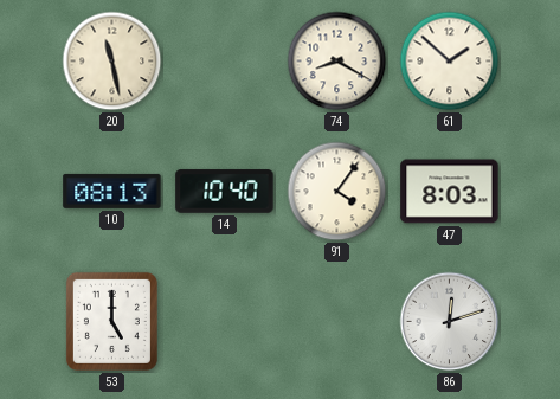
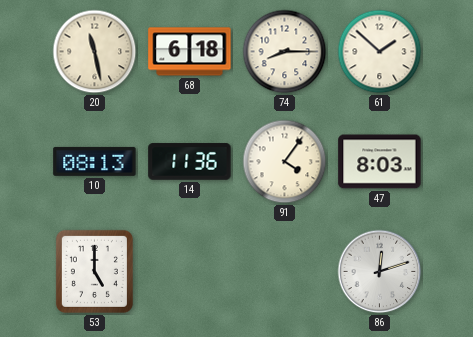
68: none -> 6:18 (190, 52)
74: 8:20 -> 8:15 (285, 52)
14: 10:40 -> 11:36 (190, 162)
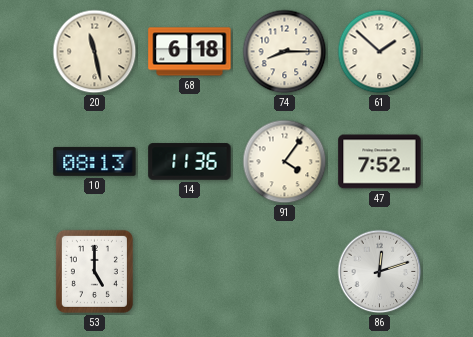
47: 8:03 -> 7:52 (380, 162)
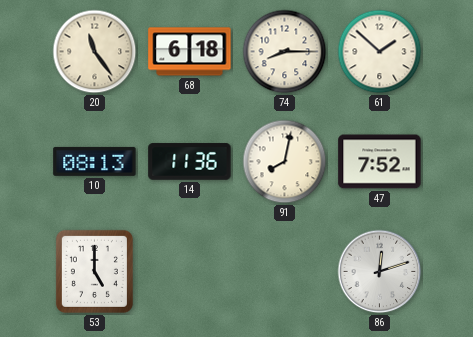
20: 11:28 -> 11:24 (95, 52)
91: 4:06 -> 8:02 (285, 162)
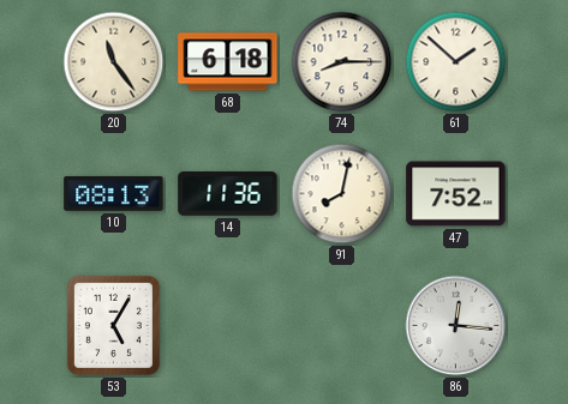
53: 5:00 -> 5:05 (113, 325)
86: 12:12 -> 12:16 (456, 326)
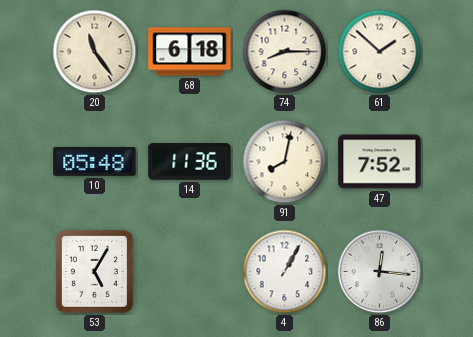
10: 08:13 -> 05:48 (95, 161)
4: none -> 1:05 (285, 272)
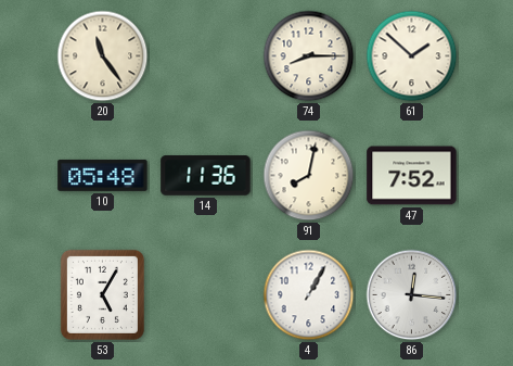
68: 6:18 -> none (190, 52)
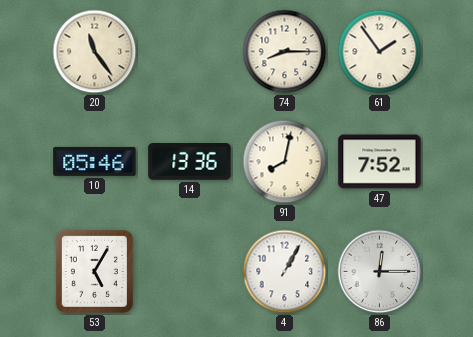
61: 1:52 -> 1:54 (380, 52)
10: 05:48 -> 05:46 (95, 161)
14: 11:36 -> 13:36 (190, 162)
86: 12:16 -> 12:15 (380, 272)
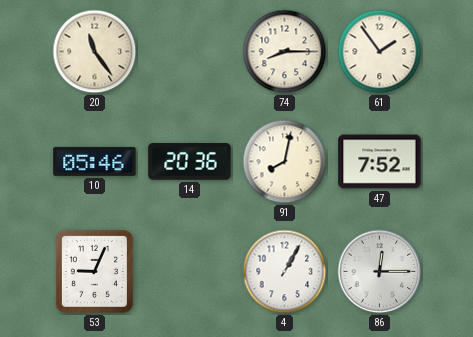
14: 13:36 -> 20:36 (190, 162)
53: 5:05 -> 9:04 (94, 271)
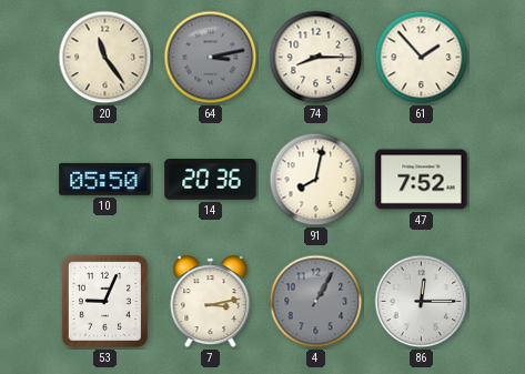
64: none -> 3:13 (211, 58)
61: 1:54 -> 1:53 (422, 58)
10: 05:46 -> 05:50 (105, 179)
7: none -> 3:13 (211, 302)
4 dial: white -> grey (316, 302)
